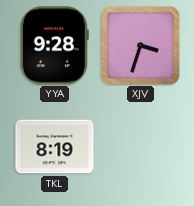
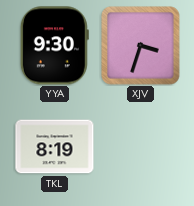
YYA: 9:28 -> 9:30 (54, 46)
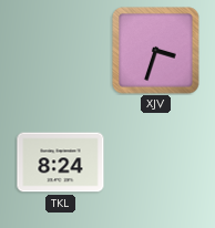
YYA: 9:30 -> none (54, 46)
TKL: 8:19 -> 8:24 (61, 163)
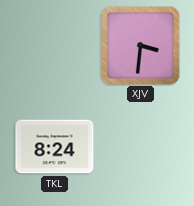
XJV: 3:33 -> 3:31 (141, 46)
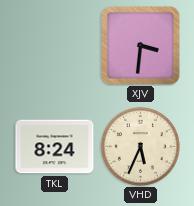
VHD: none -> 5:34 (140, 146)
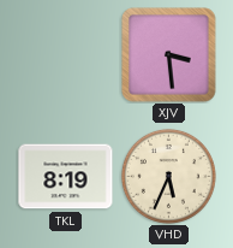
XJV: 3:31 -> 3:29 (169, 55)
TKL: 8:24 -> 8:19 (66, 177)
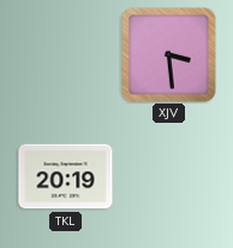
TKL: 8:19 -> 20:19 (66, 177)
VHD: 5:34 -> none (168, 176)
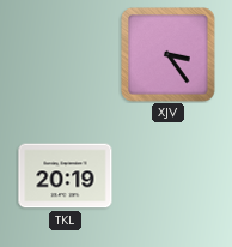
XJV: 3:29 -> 3:24 (169, 55)
